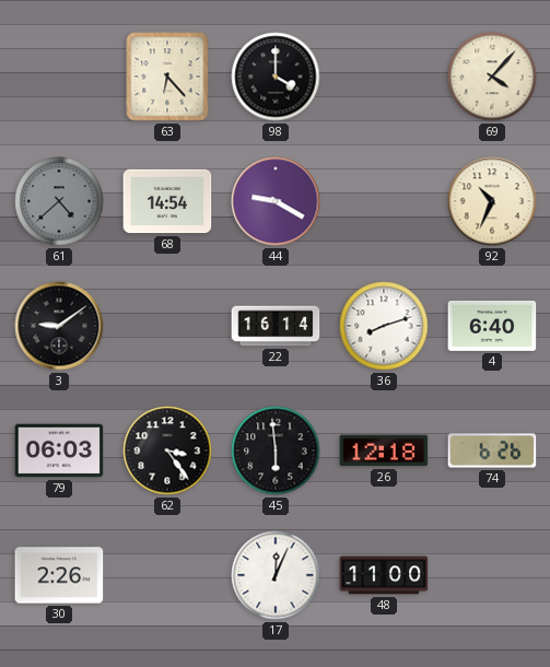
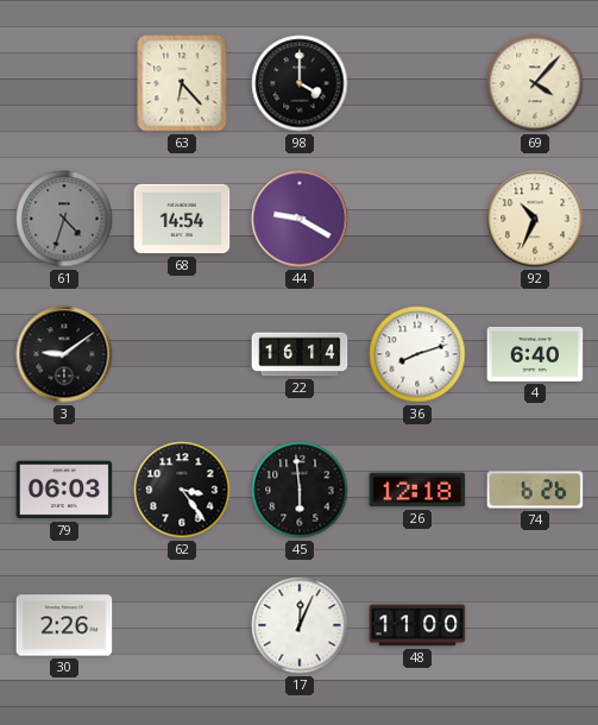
61: 4:38 -> 4:33 (64, 219)
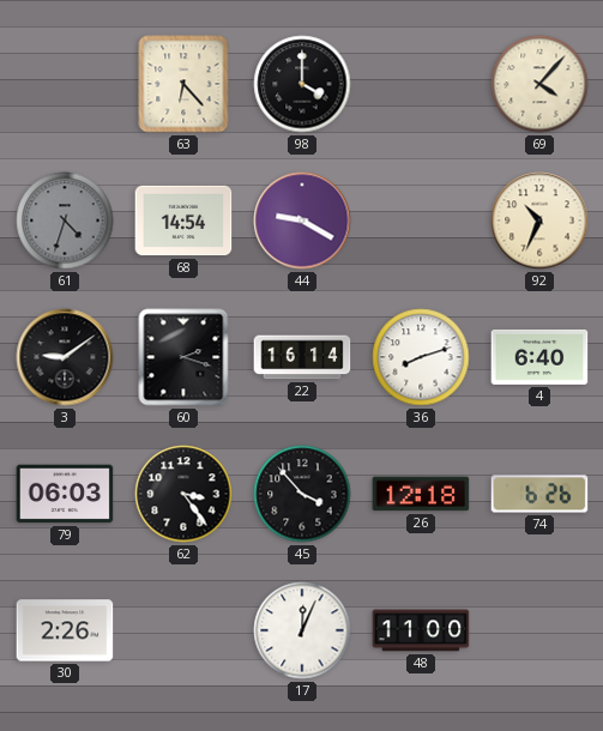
60: none -> 2:18 (183, 357)
45: 5:59 -> 3:53 (302, 494)
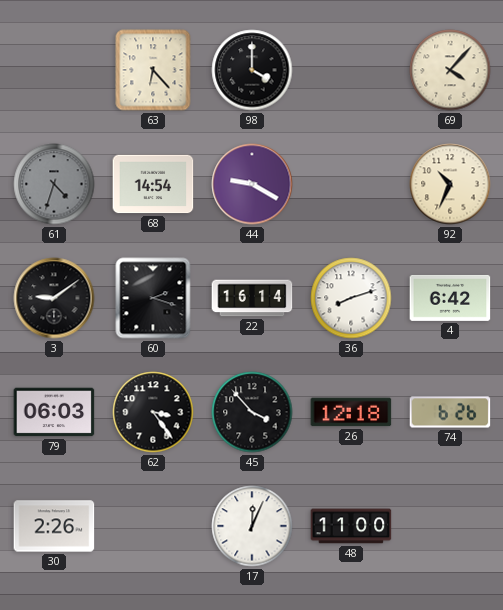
4: 6:40 -> 6:42 (450, 298)
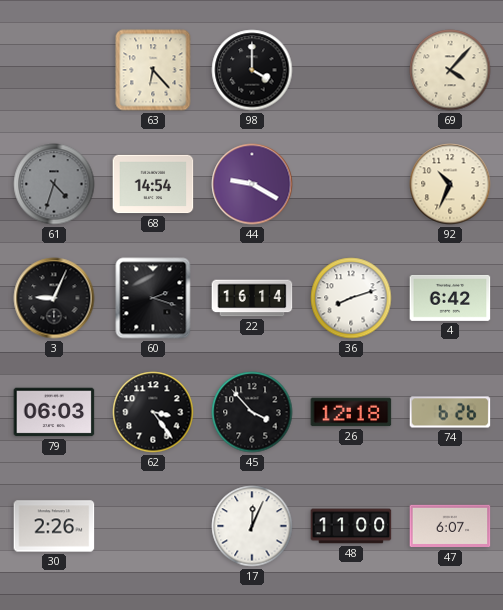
3: 9:09 -> 9:04 (54, 298)
47: none -> 6:07 (450, 526)
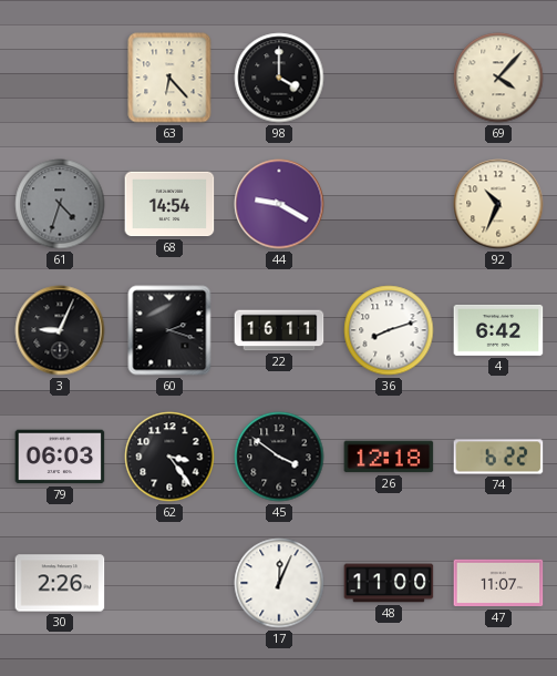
22: 16:14 -> 16:11 (279, 330)
45: 3:53 -> 3:51 (279, 457)
74: 6:26 -> 6:22 (498, 457)
47: 6:07 -> 11:07 (498, 583)
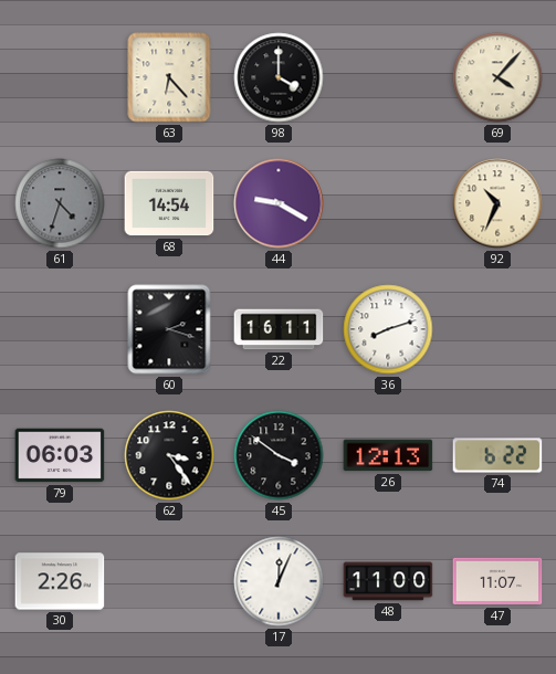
3: 9:04 -> none (60, 330)
4: 6:42 -> none (498, 330)
26: 12:18 -> 12:13 (388, 455)
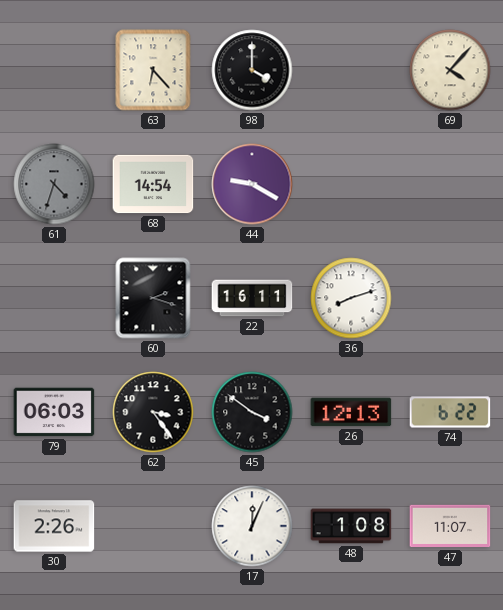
92: 10:34 -> none (497, 203)
48: 11:00 -> 1:08 (351, 526)
